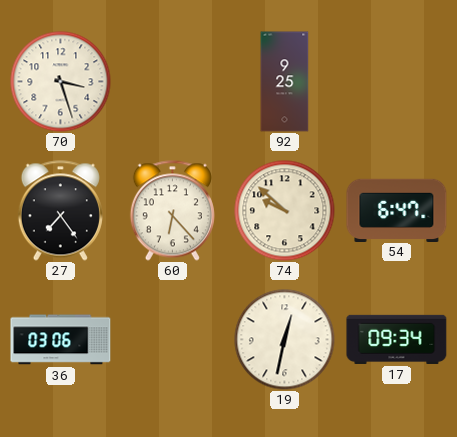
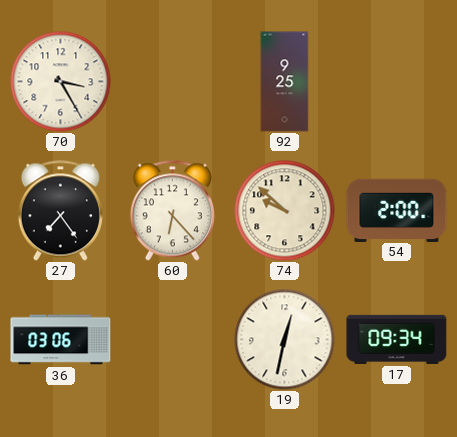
70: 3:27 -> 3:25 (61, 82)
54: 6:47 -> 2:00 (397, 210)
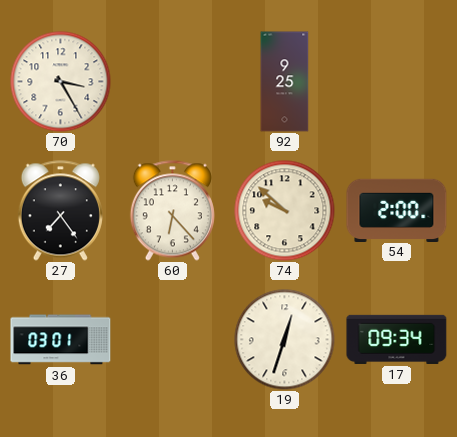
36: 03:06 -> 03:01 (61, 340)
19: 12:32 -> 12:33 (285, 340)
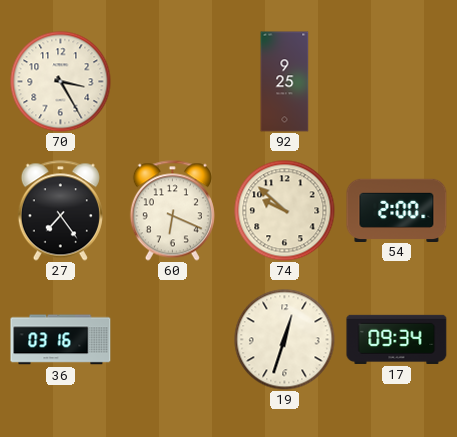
60: 6:23 -> 6:19 (172, 211)
36: 03:01 -> 03:16 (61, 340)
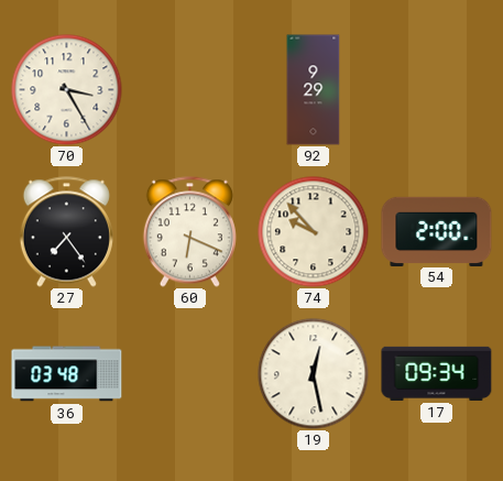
92: 9:25 -> 9:29 (314, 90)
74: 9:52 -> 9:53 (314, 232)
36: 03:16 -> 03:48 (67, 374)
19: 12:33 -> 12:28 (314, 374)
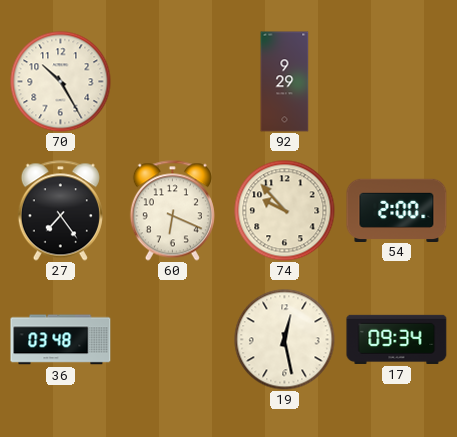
70: 3:25 -> 10:25 (61, 82)
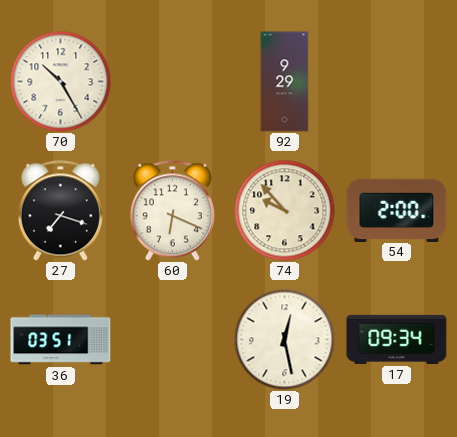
27: 7:24 -> 7:18 (60, 211)
36: 03:48 -> 03:51 (61, 340)
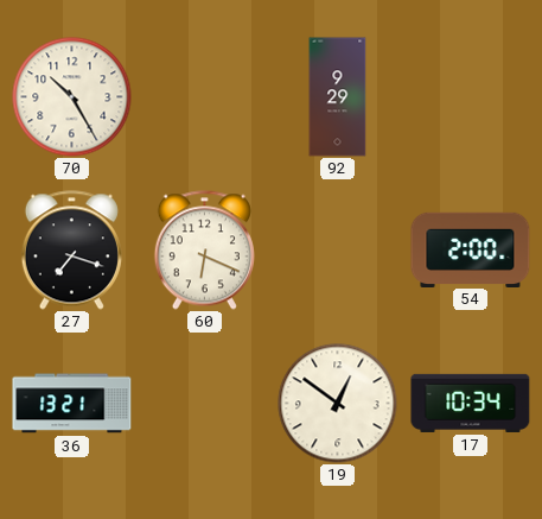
74: 9:53 -> none (285, 211)
36: 03:51 -> 13:21 (72, 404)
19: 12:28 -> 12:51 (338, 404)
17: 09:34 -> 10:34 (471, 403)
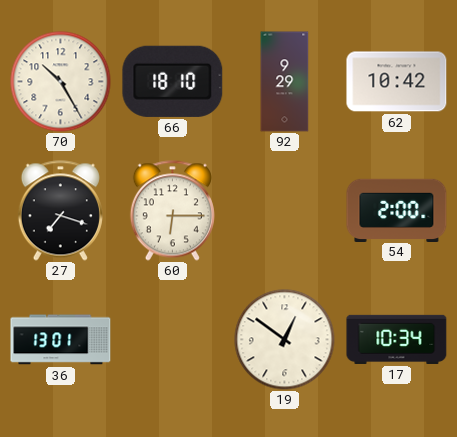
66: none -> 18:10 (173, 81)
62: none -> 10:42 (397, 82)
60: 6:19 -> 6:15 (172, 211)
36: 13:21 -> 13:01 (61, 340)
